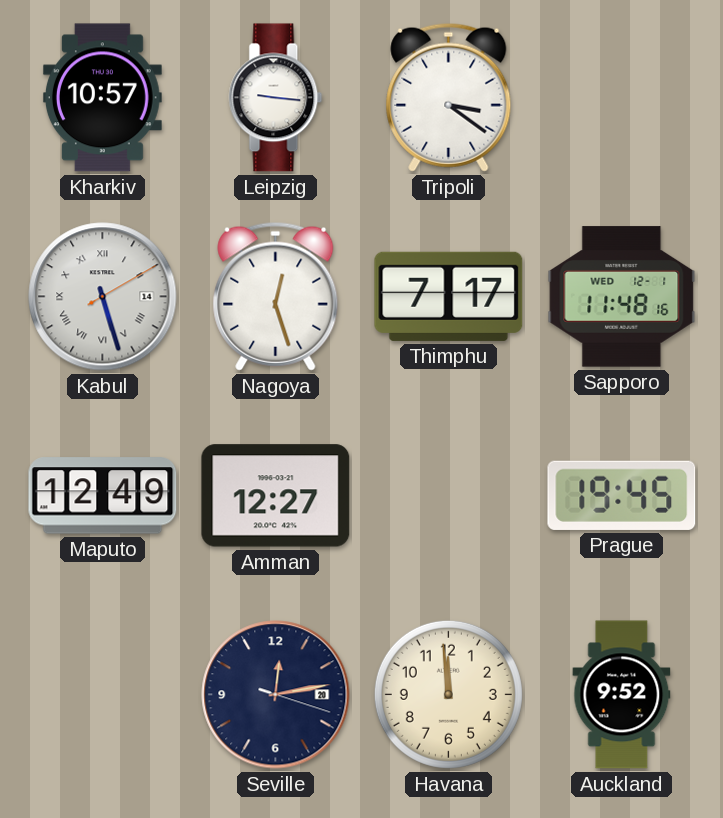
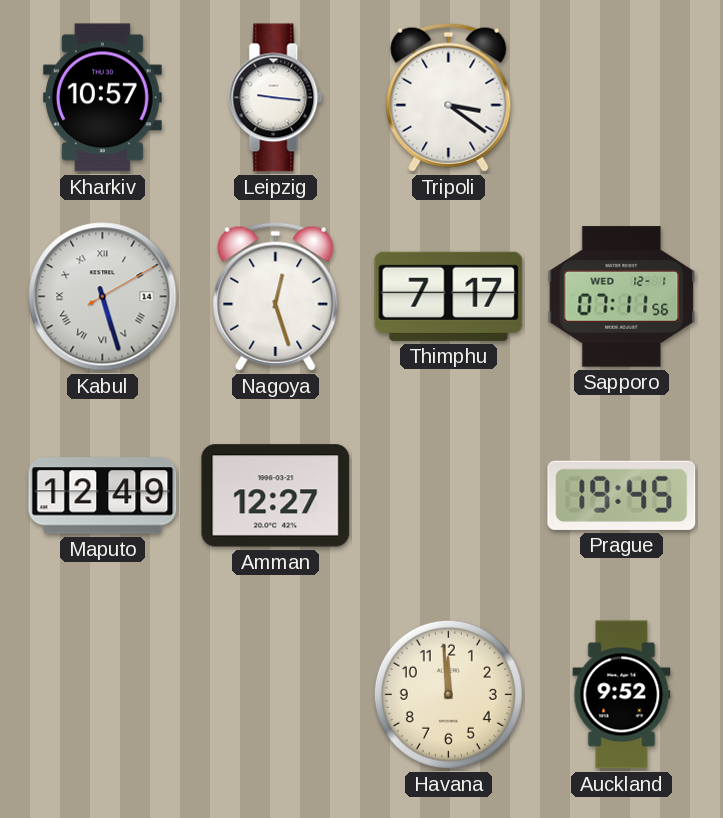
Sapporo: 11:48 -> 07:11 (622, 297)
Seville: 12:13 -> none (276, 695)
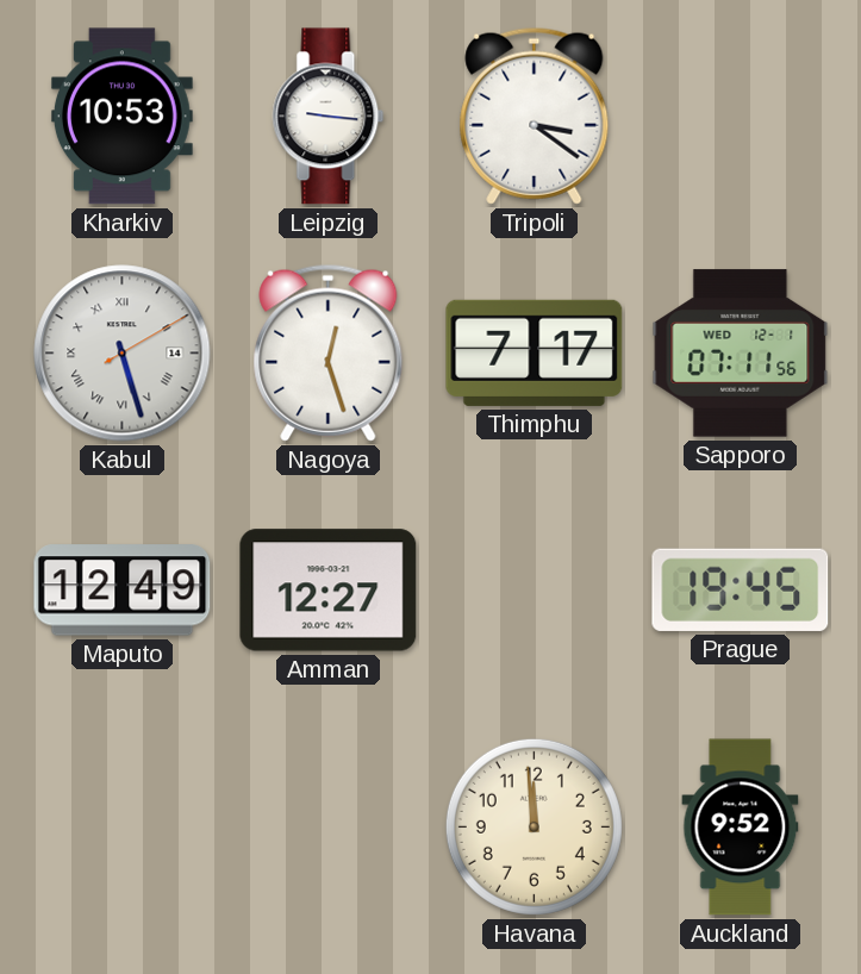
Kharkiv: 10:57 -> 10:53 (121, 117)
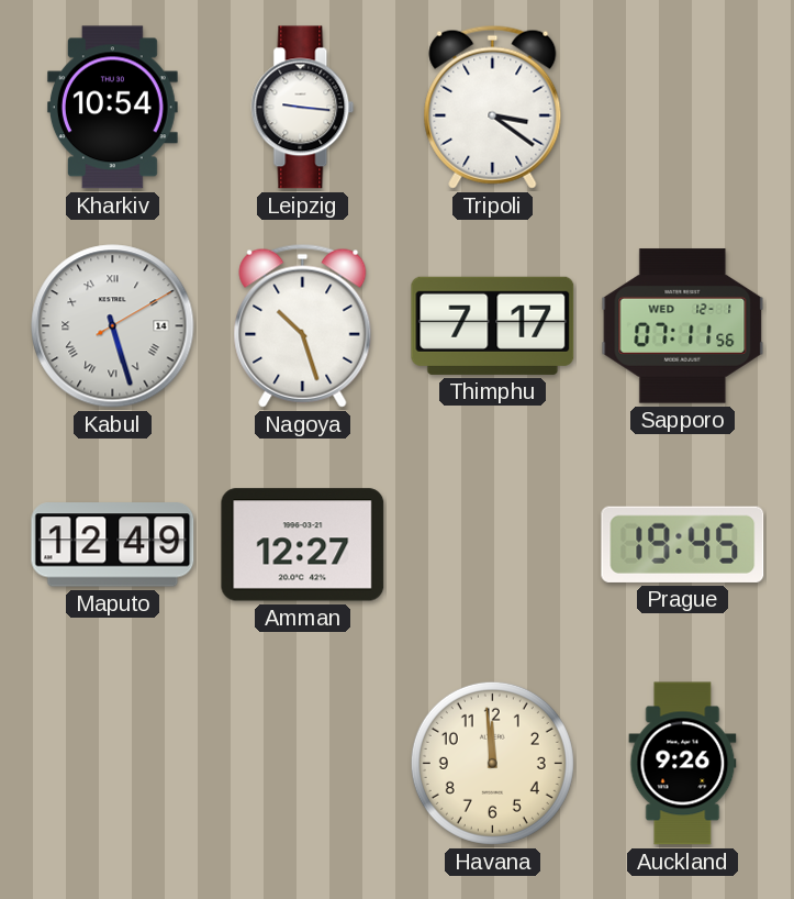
Kharkiv: 10:53 -> 10:54 (112, 108)
Nagoya: 12:27 -> 10:27 (303, 325)
Auckland: 9:52 -> 9:26 (683, 764)
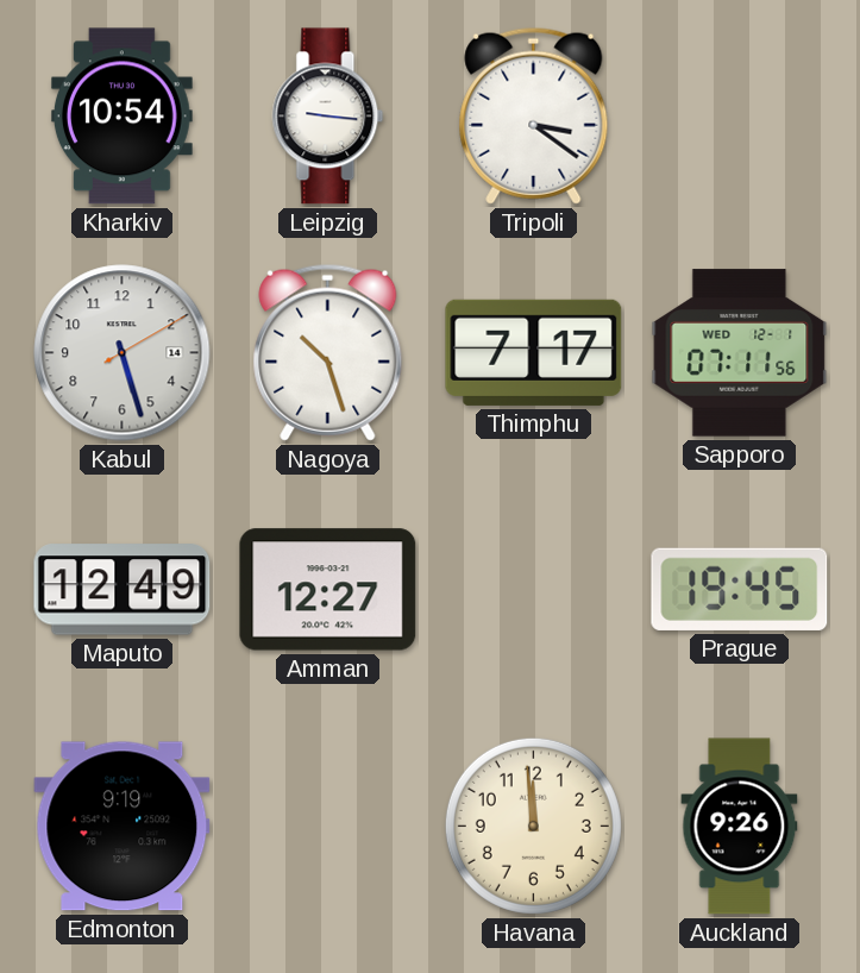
Kabul numerals: Roman -> Arabic (123, 353)
Edmonton: none -> 9:19 (123, 827)
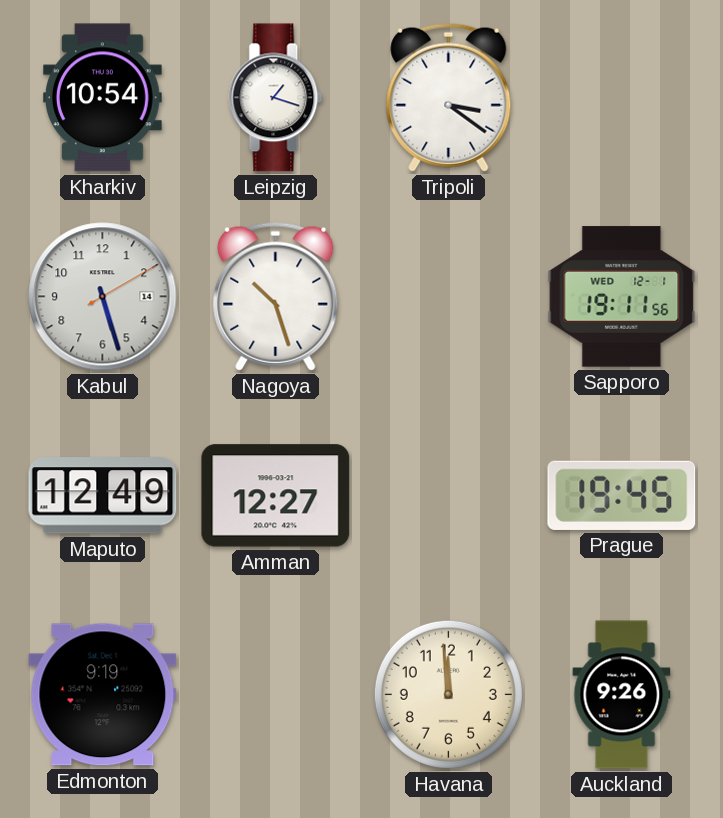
Leipzig: 9:16 -> 1:18 (276, 98)
Thimphu: 7:17 -> none (534, 352)
Sapporo: 07:11 -> 19:11 (622, 297)
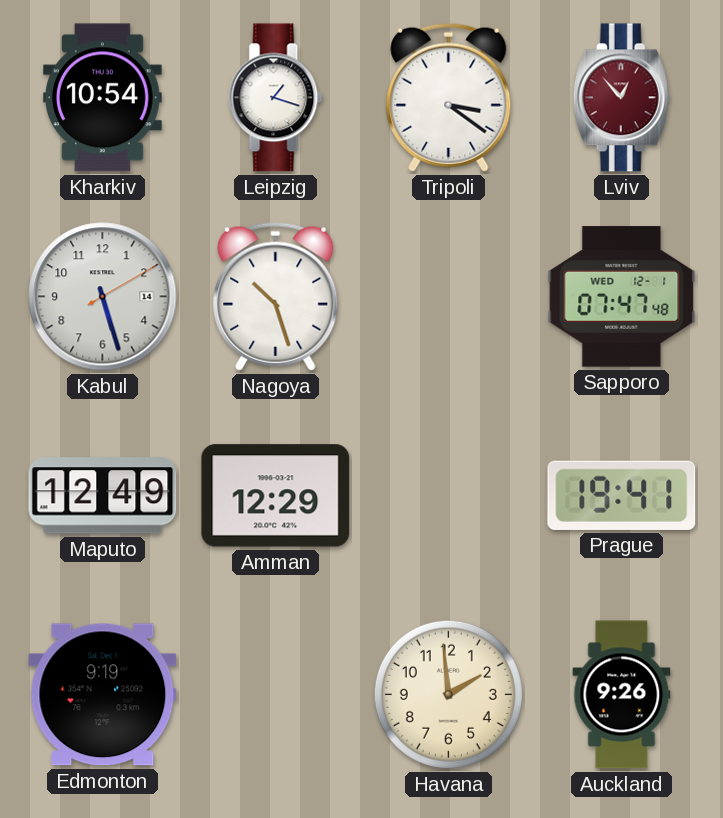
Lviv: none -> 12:53 (621, 98)
Sapporo: 19:11 -> 07:47 (622, 297)
Amman: 12:27 -> 12:29 (276, 496)
Prague: 19:45 -> 19:41 (622, 495)
Havana: 11:59 -> 1:59 (448, 694)
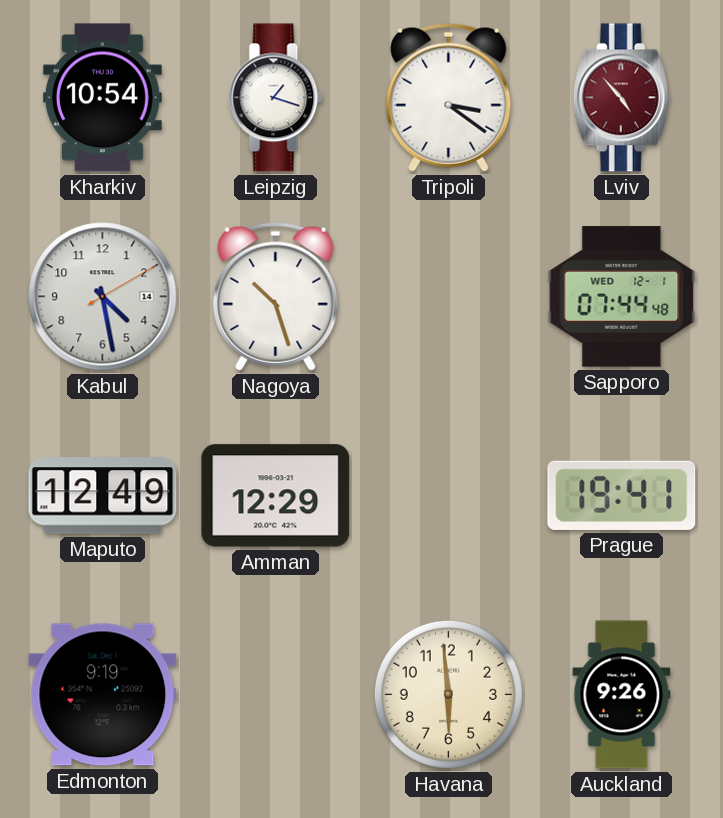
Lviv: 12:53 -> 4:53 (621, 98)
Kabul: 5:27 -> 4:28 (103, 297)
Sapporo: 07:47 -> 07:44 (622, 297)
Havana: 1:59 -> 5:59 (448, 694)
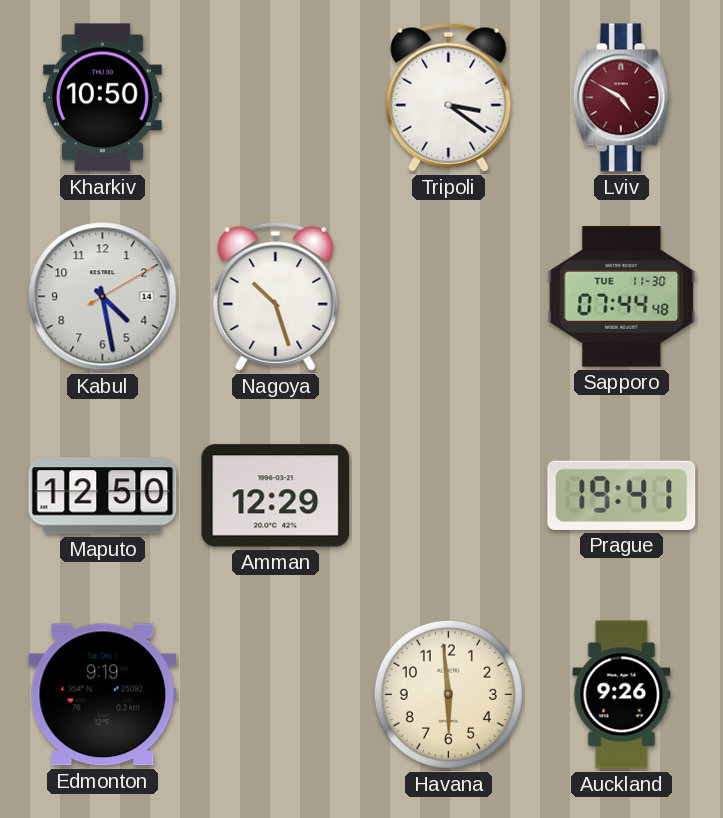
Kharkiv: 10:54 -> 10:50 (102, 98)
Leipzig: 1:18 -> none (276, 98)
Lviv: 4:53 -> 4:50 (621, 98)
Sapporo date: WED 12-1 -> TUE 11-30 (622, 297)
Maputo: 12:49 -> 12:50 (103, 496)
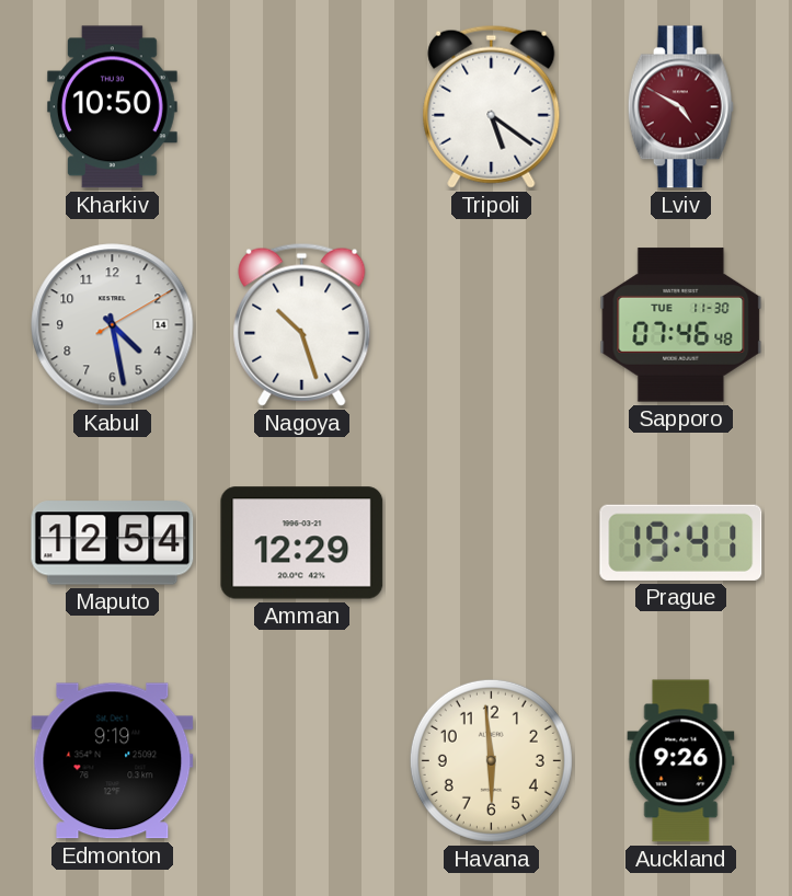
Tripoli: 3:21 -> 5:21 (492, 106)
Sapporo: 07:44 -> 07:46 (681, 325)
Maputo: 12:50 -> 12:54 (113, 543)
